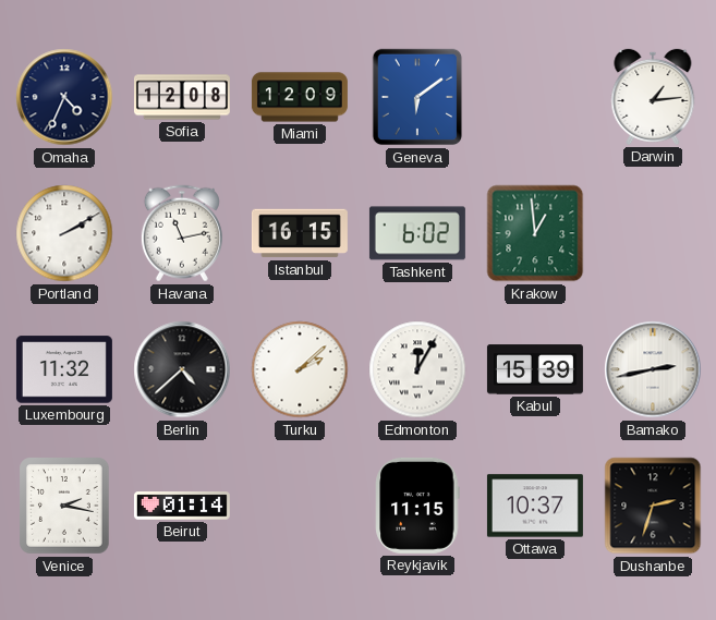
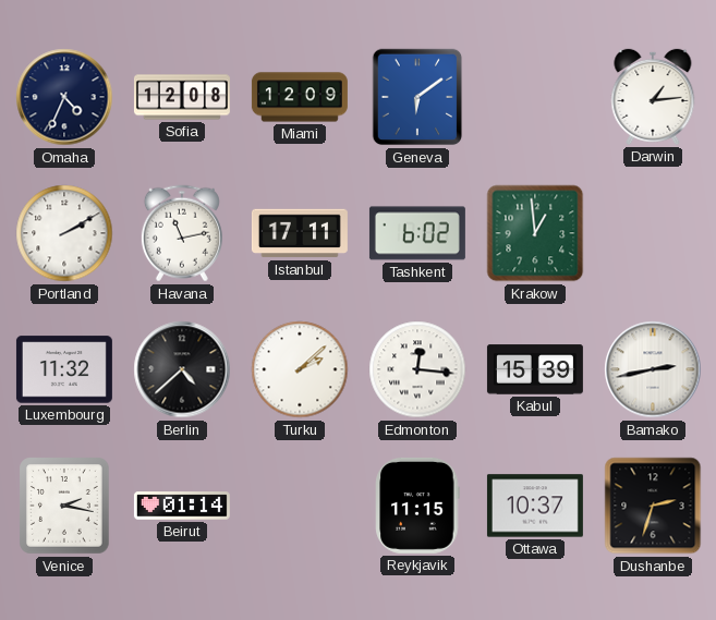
Istanbul: 16:15 -> 17:11 (300, 233)
Edmonton: 12:05 -> 12:16 (417, 369)
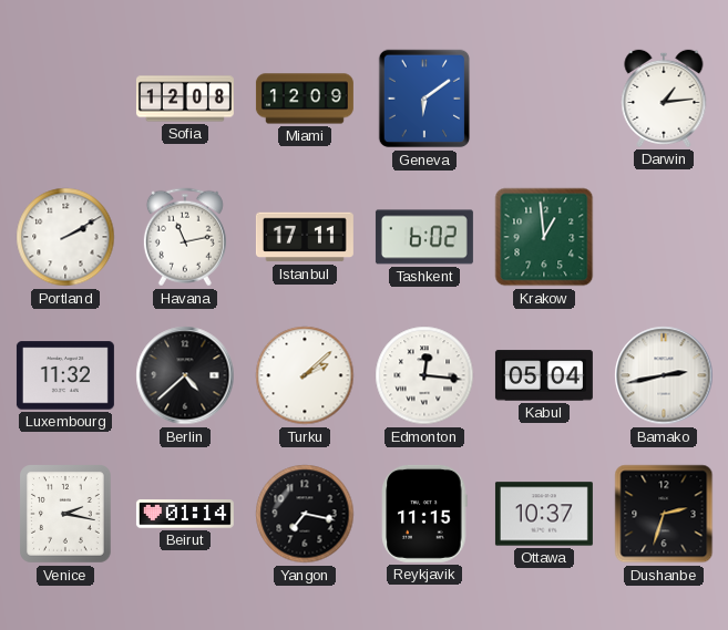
Omaha: 4:34 -> none (64, 97)
Kabul: 15:39 -> 05:04 (544, 375)
Yangon: none -> 7:17 (305, 514)
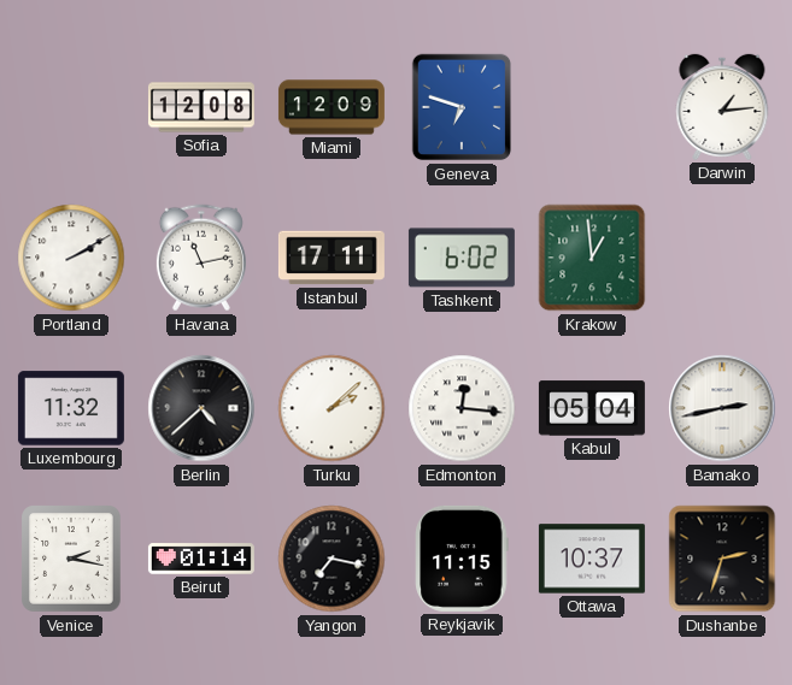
Geneva: 6:09 -> 6:48 (462, 107)
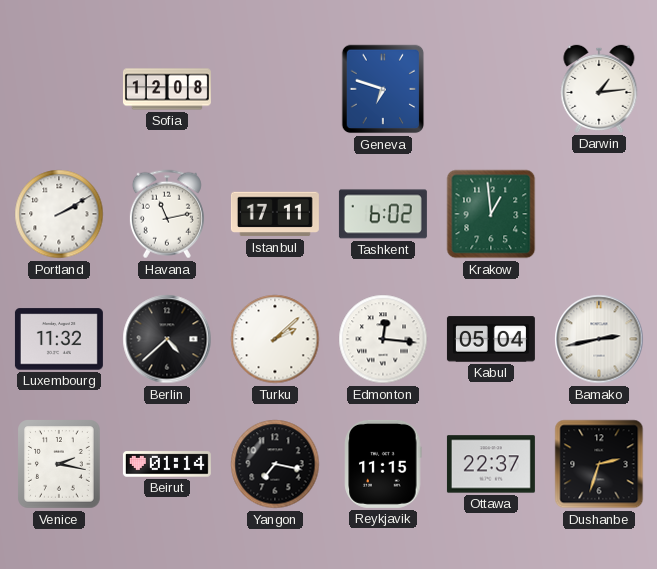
Miami: 12:09 -> none (332, 107)
Ottawa: 10:37 -> 22:37 (491, 464)
